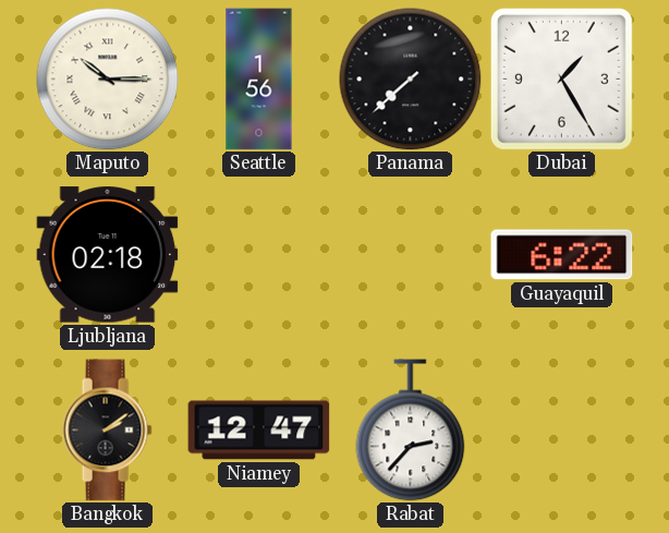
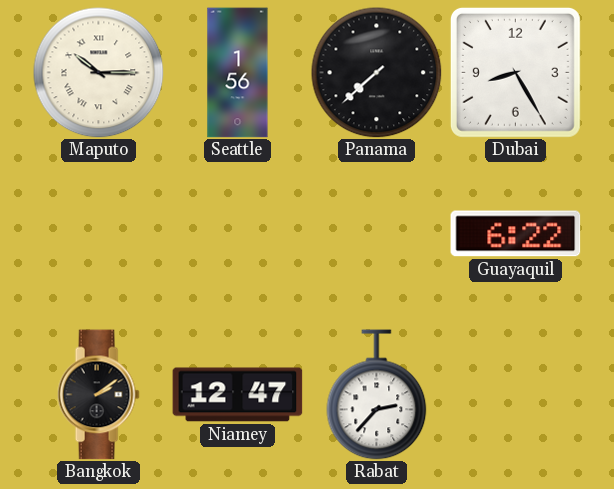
Dubai: 1:25 -> 8:25 (515, 72)
Ljubljana: 02:18 -> none (108, 255)
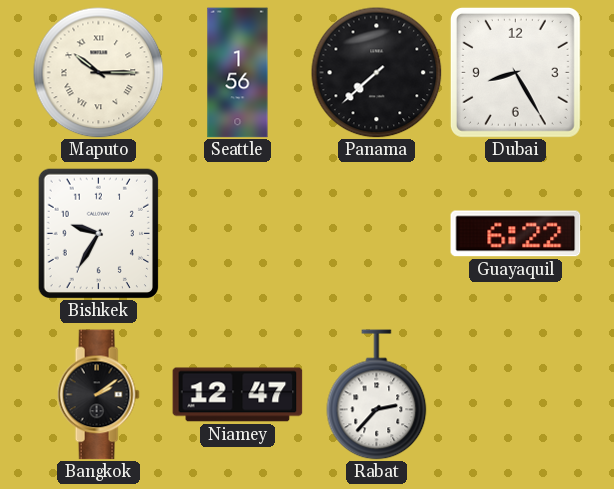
Bishkek: none -> 9:35 (99, 233)
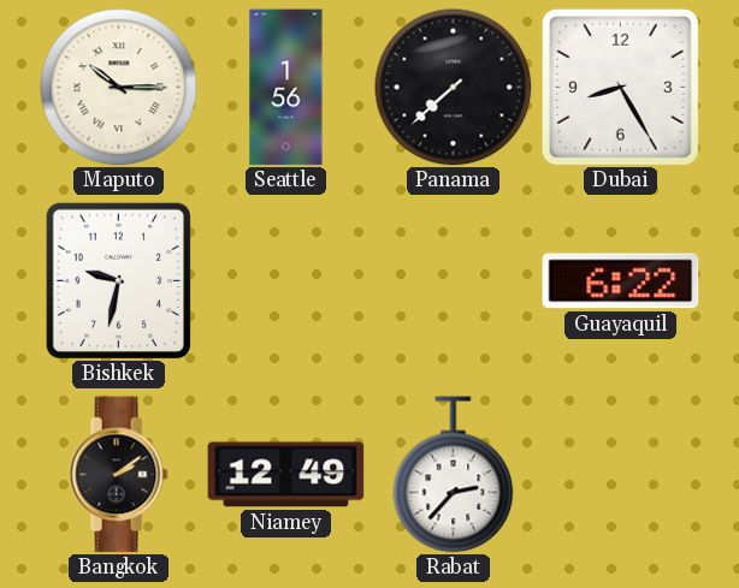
Bishkek: 9:35 -> 9:32 (119, 280)
Niamey: 12:47 -> 12:49 (286, 475)
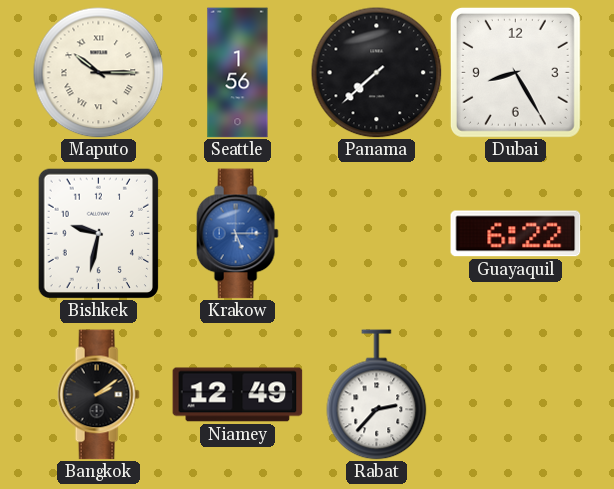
Krakow: none -> 5:15 (237, 234)
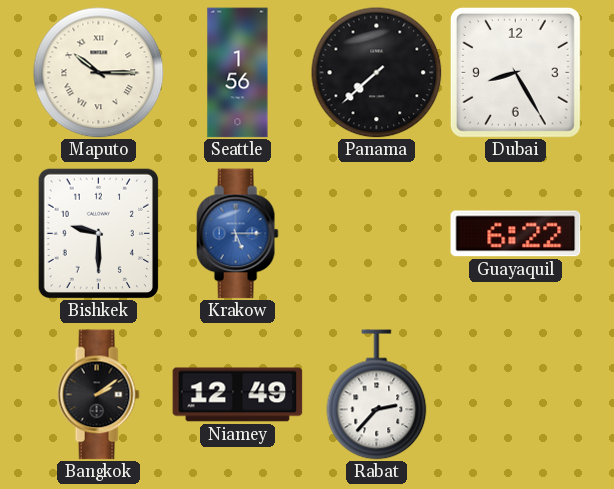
Bishkek: 9:32 -> 9:30 (99, 233)
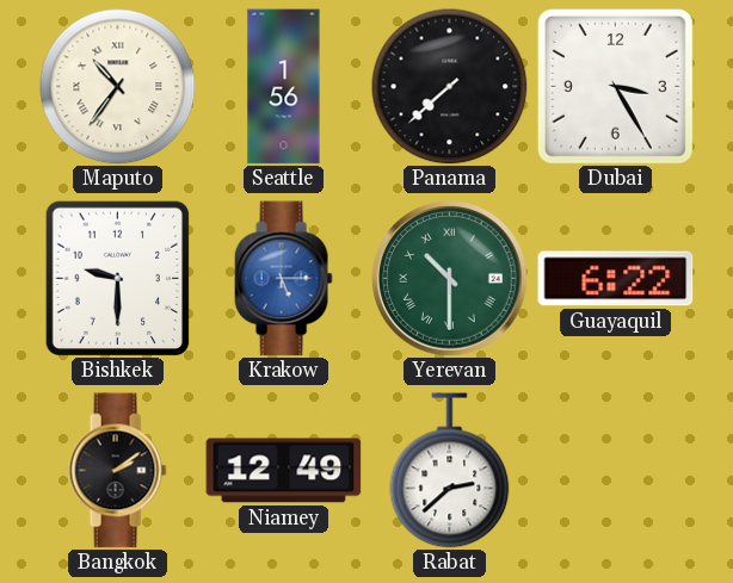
Maputo: 10:15 -> 10:36 (118, 87)
Dubai: 8:25 -> 3:25 (615, 86)
Yerevan: none -> 10:30 (450, 279)
Rabat: 2:37 -> 2:38 (450, 471)
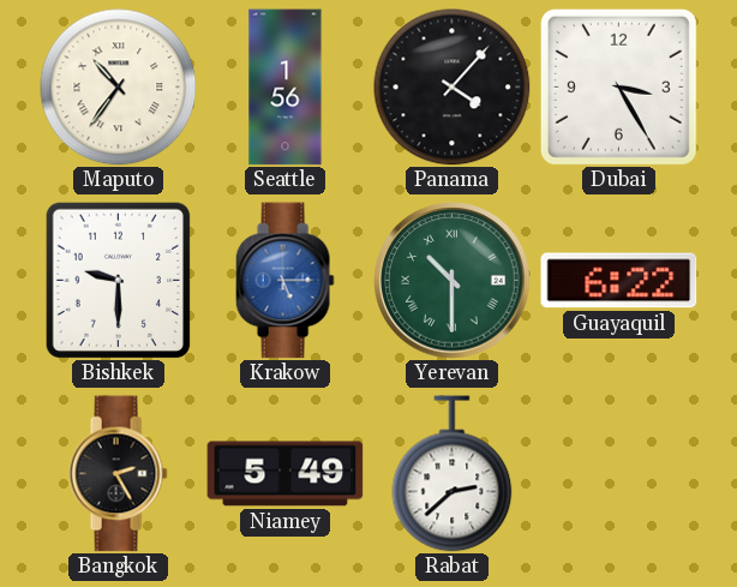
Panama: 7:38 -> 4:07 (453, 88)
Bangkok: 2:09 -> 2:25 (118, 474)
Niamey: 12:49 -> 5:49 (286, 474)
